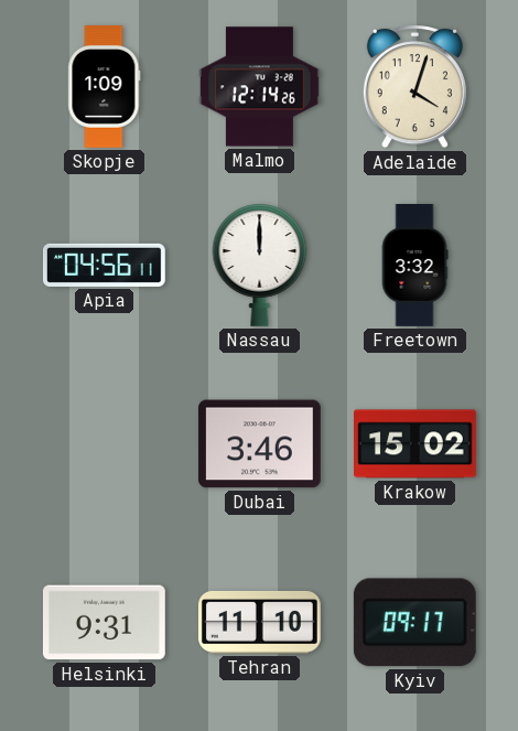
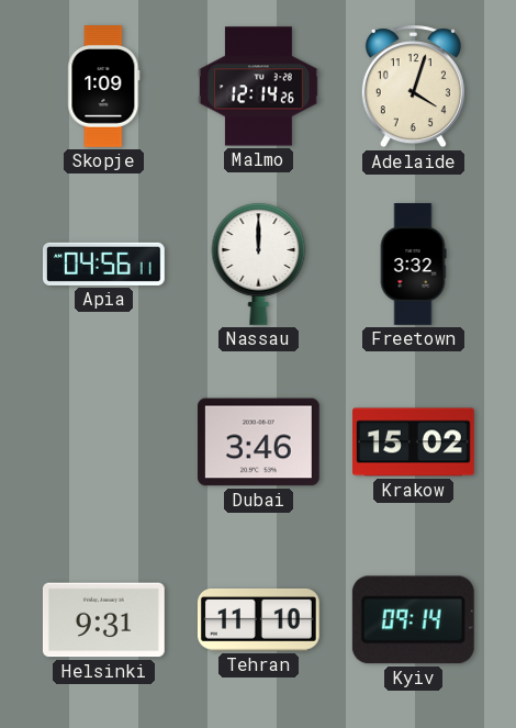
Kyiv: 09:17 -> 09:14 (413, 620)
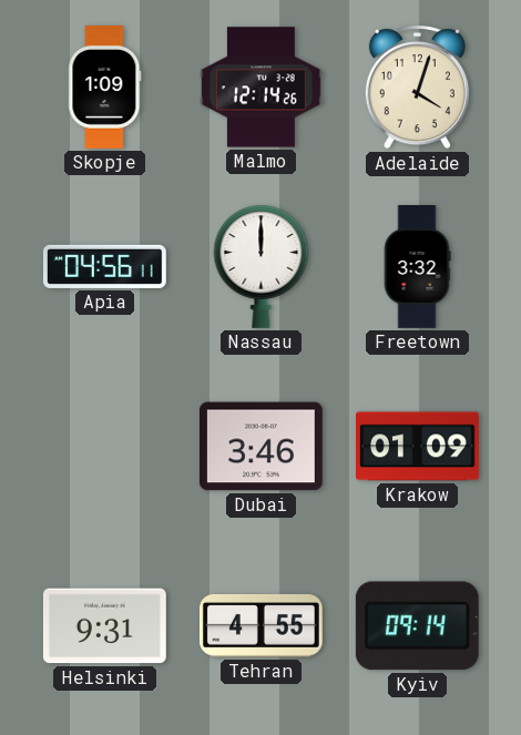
Krakow: 15:02 -> 01:09 (418, 447)
Tehran: 11:10 -> 4:55 (260, 625)
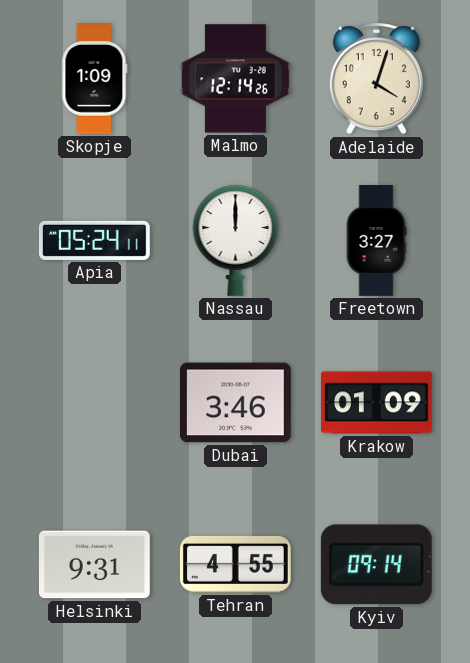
Apia: 04:56 -> 05:24 (95, 240)
Freetown: 3:32 -> 3:27 (376, 241)
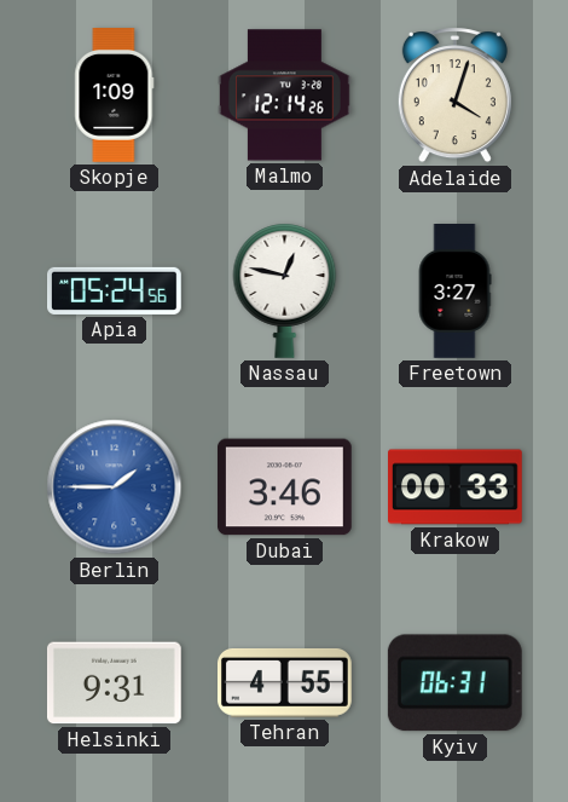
Apia: 05:24:11 -> 05:24:56 (115, 290)
Nassau: 12:00 -> 12:47 (285, 290)
Berlin: none -> 1:45 (115, 487)
Krakow: 01:09 -> 00:33 (456, 487)
Kyiv: 09:14 -> 06:31 (454, 683)
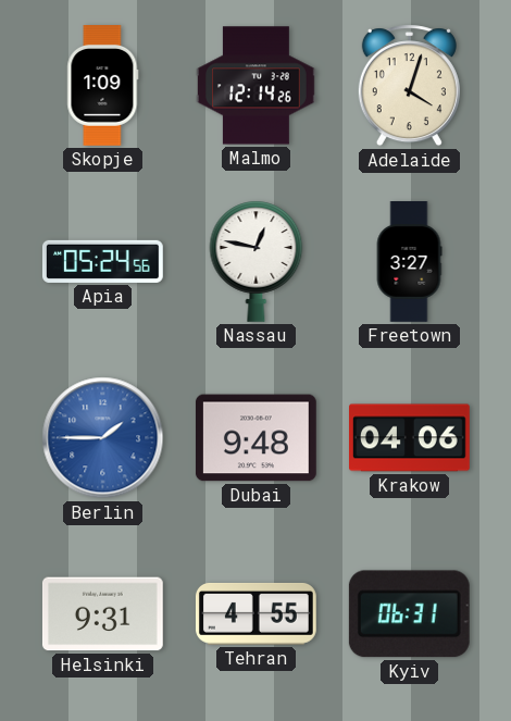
Dubai: 3:46 -> 9:48 (255, 438)
Krakow: 00:33 -> 04:06 (410, 438)
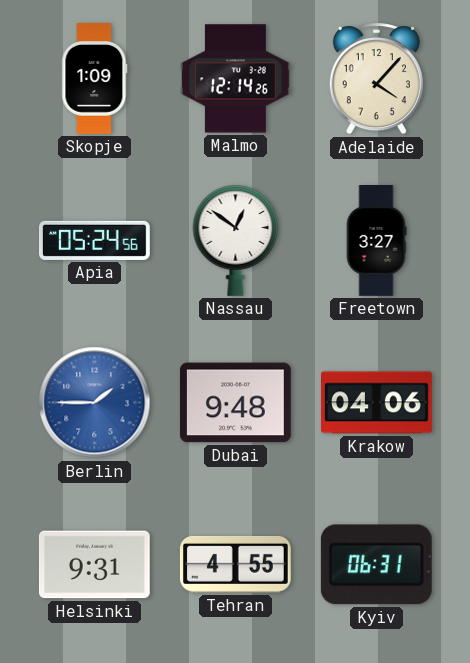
Adelaide: 4:03 -> 4:07 (376, 79)
Nassau: 12:47 -> 12:51 (236, 240)
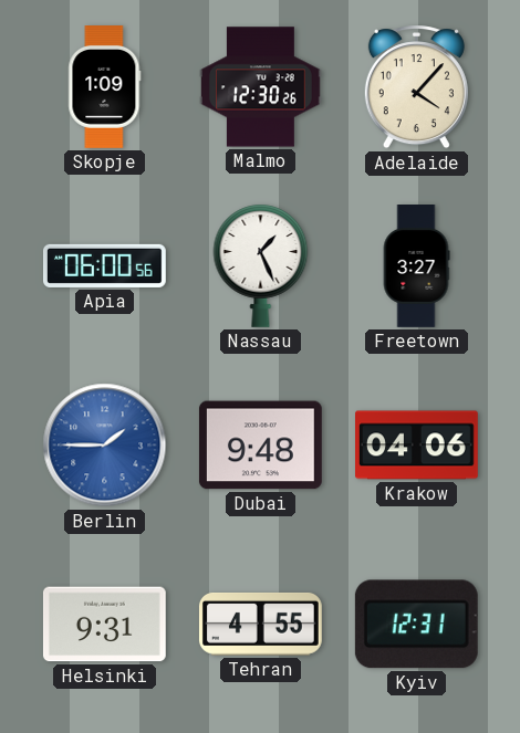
Malmo: 12:14 -> 12:30 (261, 87)
Apia: 05:24 -> 06:00 (105, 265)
Nassau: 12:51 -> 1:26 (261, 265)
Kyiv: 06:31 -> 12:31 (416, 625)
